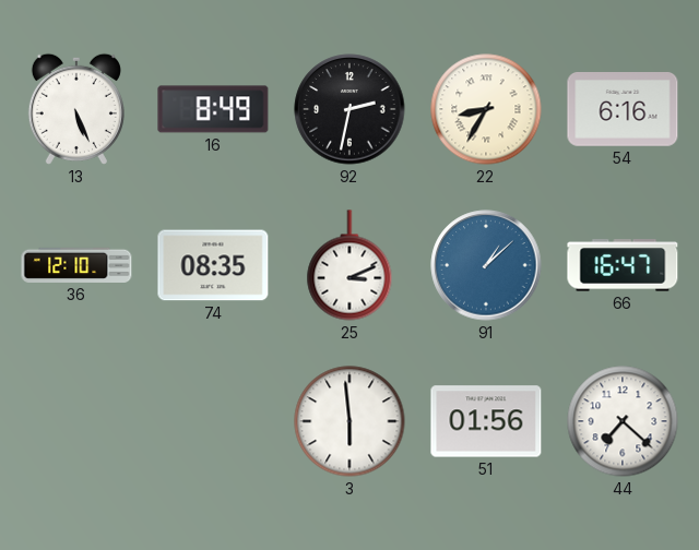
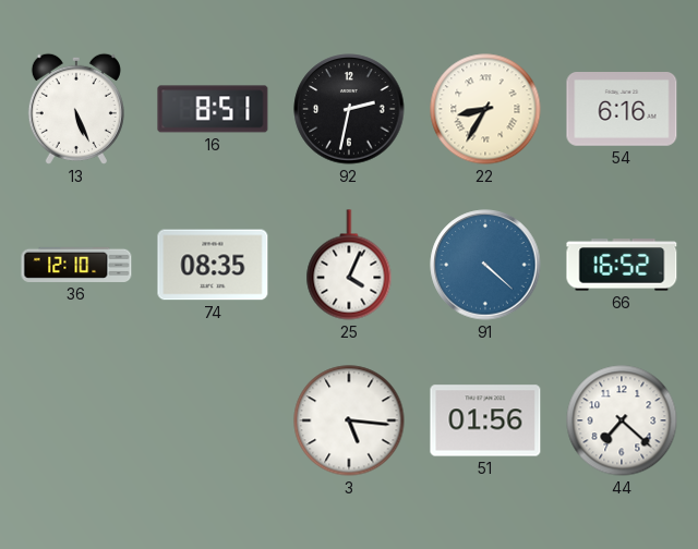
16: 8:49 -> 8:51 (213, 109)
25: 3:11 -> 4:04 (349, 265)
91: 1:08 -> 4:22 (485, 265)
66: 16:47 -> 16:52 (622, 265)
3: 5:59 -> 5:16 (349, 420)
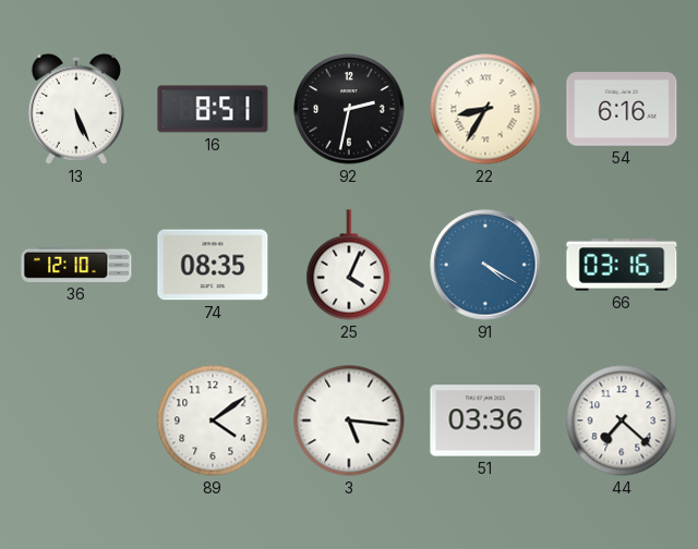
91: 4:22 -> 4:20 (485, 265)
66: 16:52 -> 03:16 (622, 265)
89: none -> 4:09 (213, 420)
51: 01:56 -> 03:36 (485, 420)
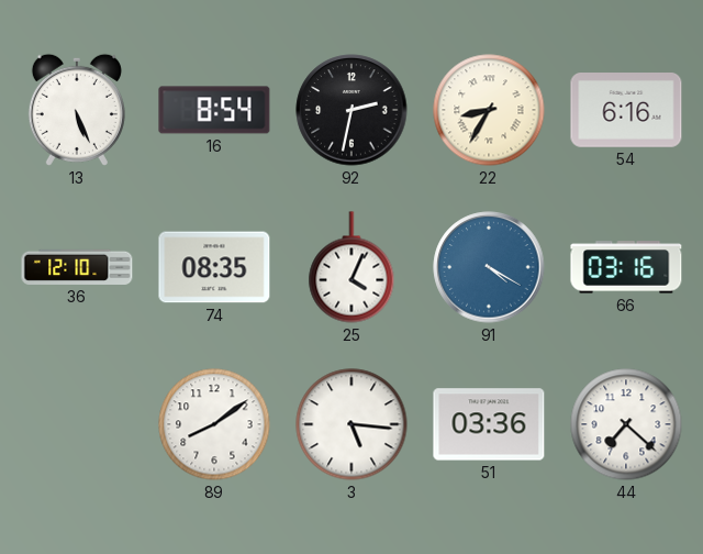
16: 8:51 -> 8:54 (214, 110)
89: 4:09 -> 8:09 (214, 424)
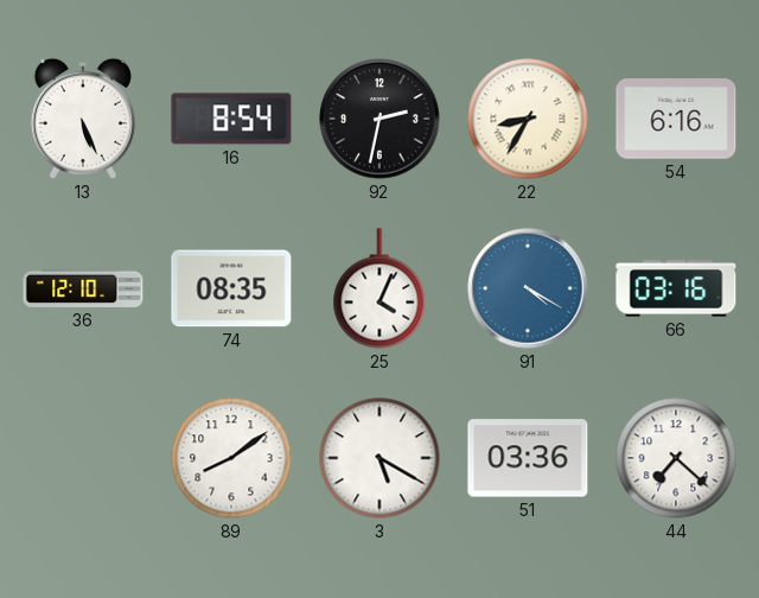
3: 5:16 -> 5:20 (379, 458)
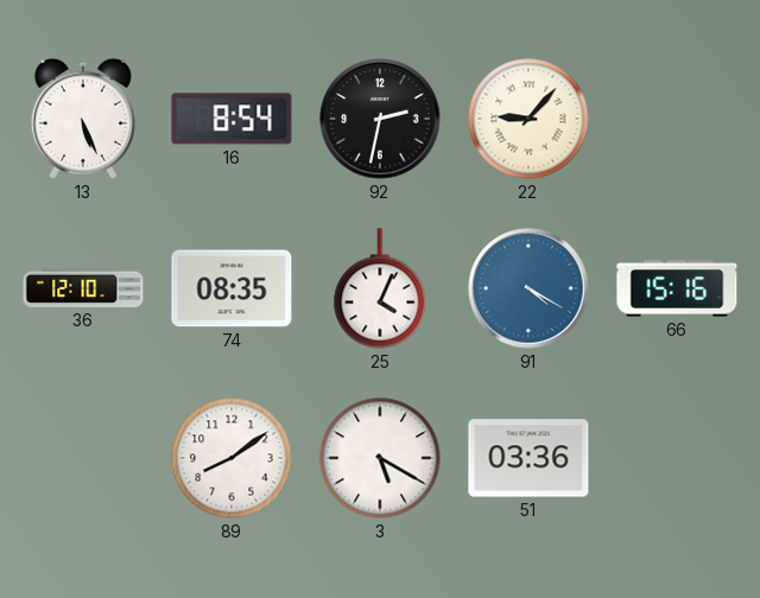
22: 8:35 -> 9:07 (528, 119)
54: 6:16 -> none (676, 120)
66: 03:16 -> 15:16 (677, 288)
44: 7:22 -> none (676, 458)
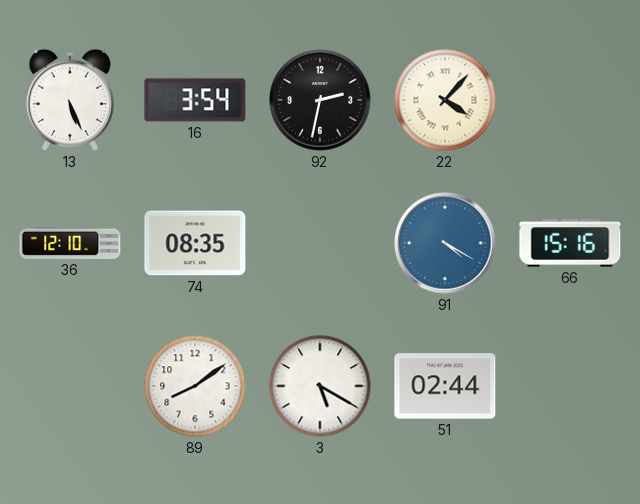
16: 8:54 -> 3:54 (195, 100)
22: 9:07 -> 4:07 (445, 100)
25: 4:04 -> none (380, 288)
51: 03:36 -> 02:44 (445, 386)
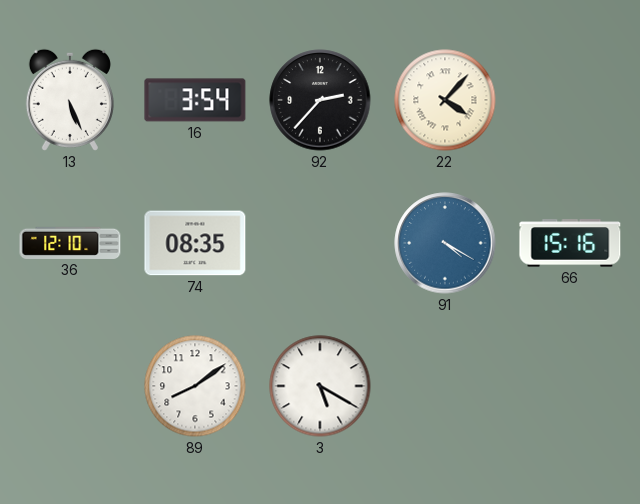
92: 2:32 -> 2:37 (320, 100)
51: 02:44 -> none (445, 386)
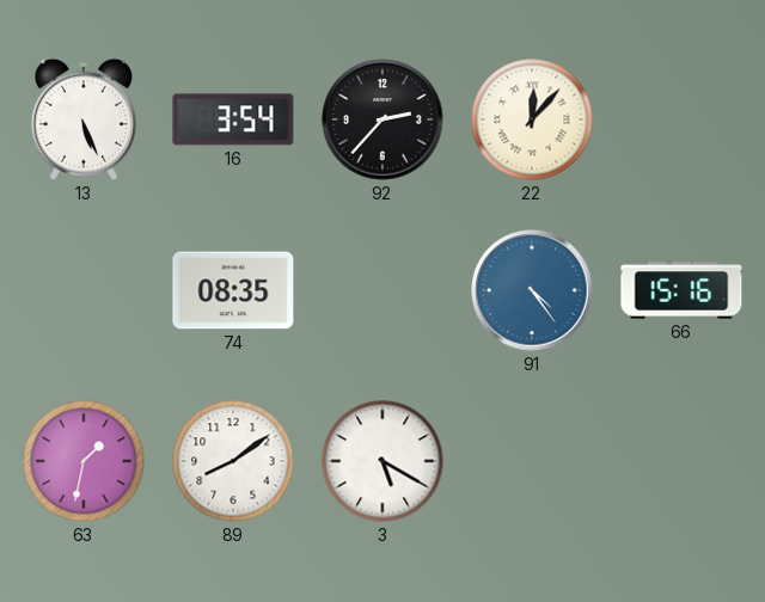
22: 4:07 -> 12:07 (532, 119)
36: 12:10 -> none (70, 243)
91: 4:20 -> 4:24 (532, 290)
63: none -> 1:32 (84, 461)
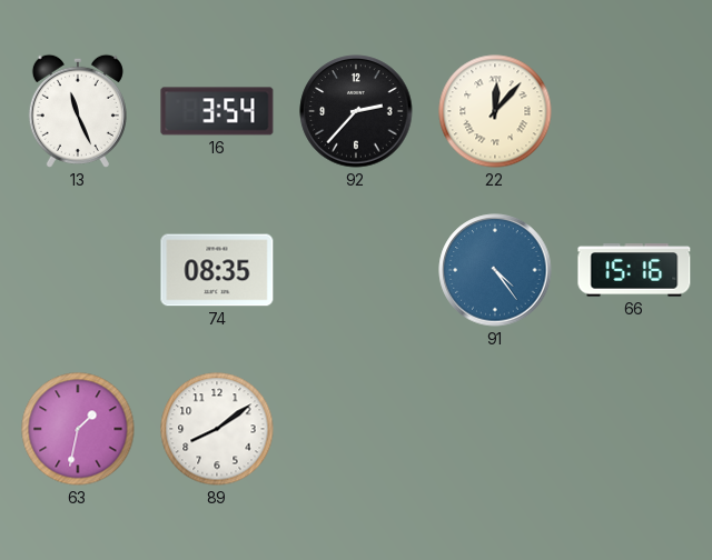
13: 5:26 -> 11:26 (78, 111)
3: 5:20 -> none (382, 461)
